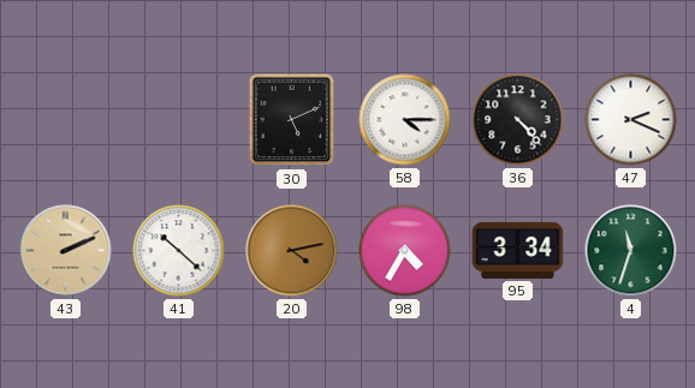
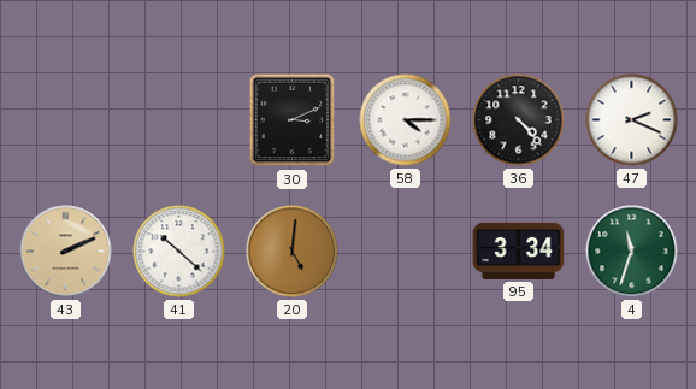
30: 5:11 -> 3:11 (293, 120)
20: 4:13 -> 5:01 (293, 252)
98: 4:35 -> none (405, 251)
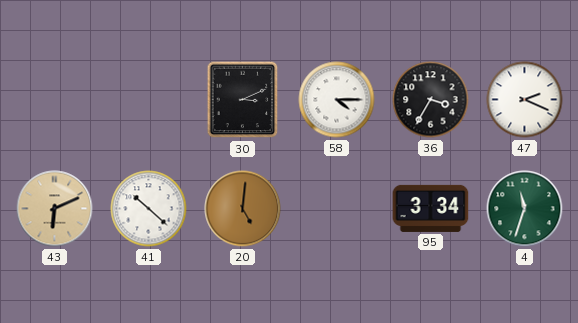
36: 4:23 -> 3:35 (431, 100)
43: 2:11 -> 6:11 (55, 209)
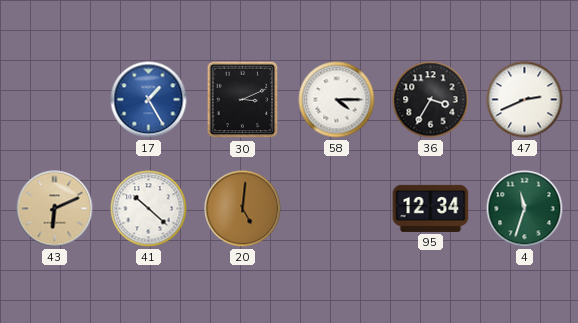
17: none -> 1:25 (149, 100)
47: 2:19 -> 2:41 (525, 100)
95: 3:34 -> 12:34 (431, 208)
